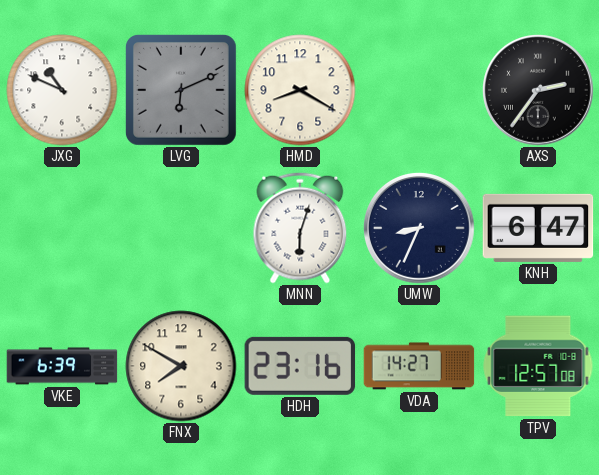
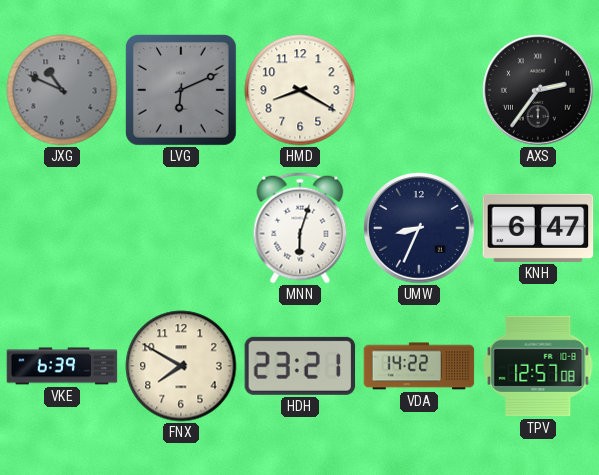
JXG dial: white -> grey (62, 90)
HDH: 23:16 -> 23:21 (300, 366)
VDA: 14:27 -> 14:22 (419, 366)
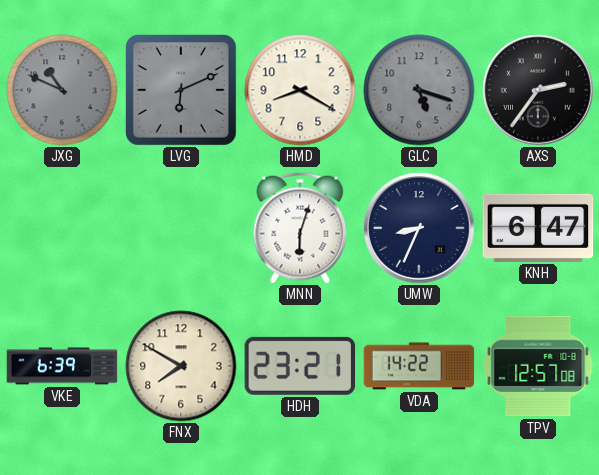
GLC: none -> 5:18 (419, 90)
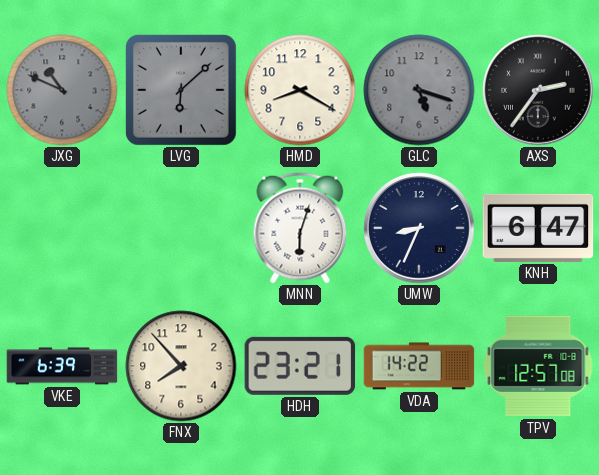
LVG: 6:11 -> 6:08 (181, 90)
FNX: 7:50 -> 7:53 (181, 366)
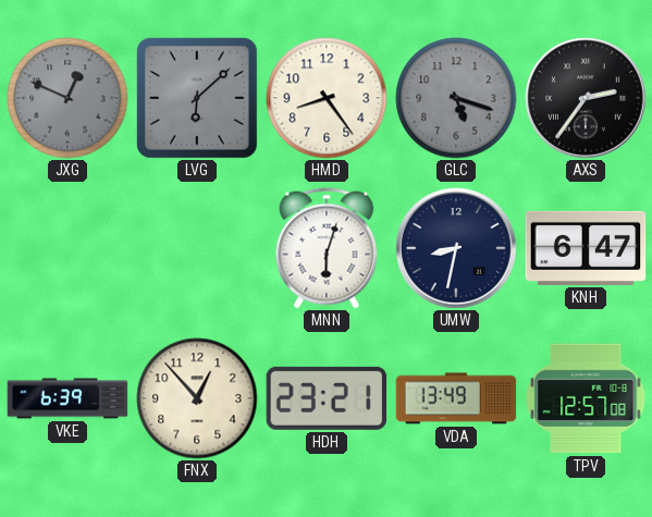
JXG: 10:49 -> 12:49 (67, 98)
HMD: 8:20 -> 8:24 (327, 98)
UMW: 8:34 -> 8:32 (457, 249)
FNX: 7:53 -> 12:53 (197, 398)
VDA: 14:22 -> 13:49 (456, 398)
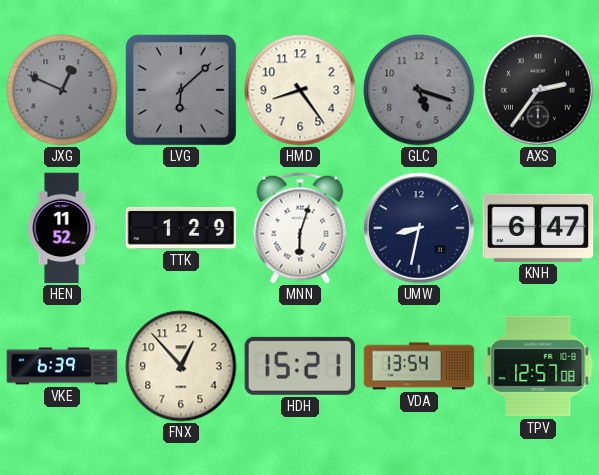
HEN: none -> 11:52 (62, 228)
TTK: none -> 1:29 (181, 228)
HDH: 23:21 -> 15:21 (300, 366)
VDA: 13:49 -> 13:54 (419, 366)
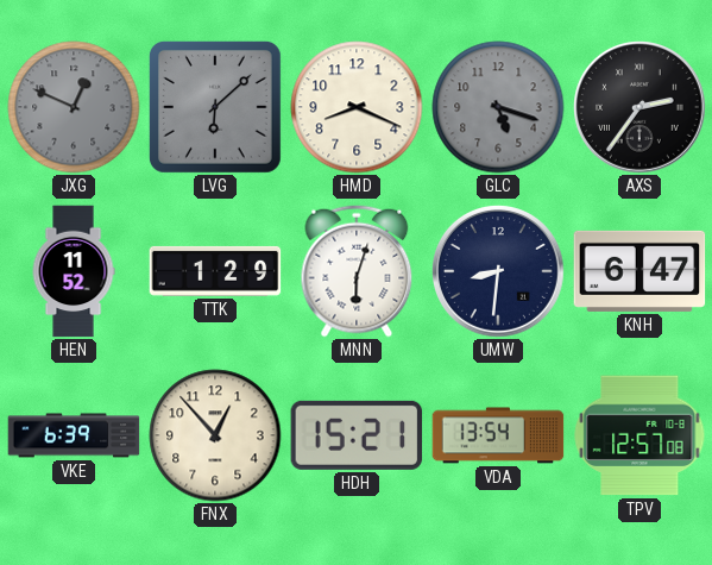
HMD: 8:24 -> 8:19 (357, 107)
UMW: 8:32 -> 8:31 (499, 272)
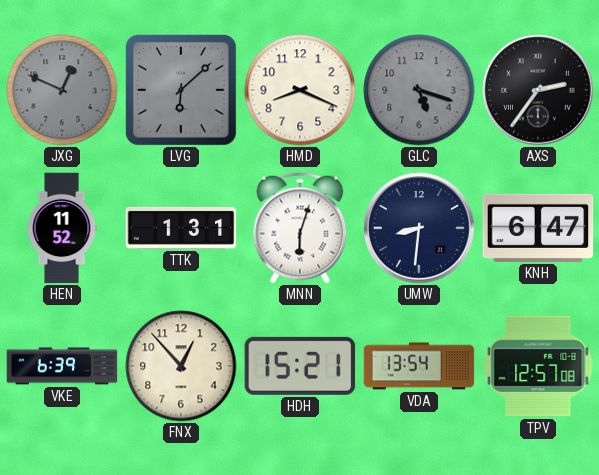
TTK: 1:29 -> 1:31 (181, 228)
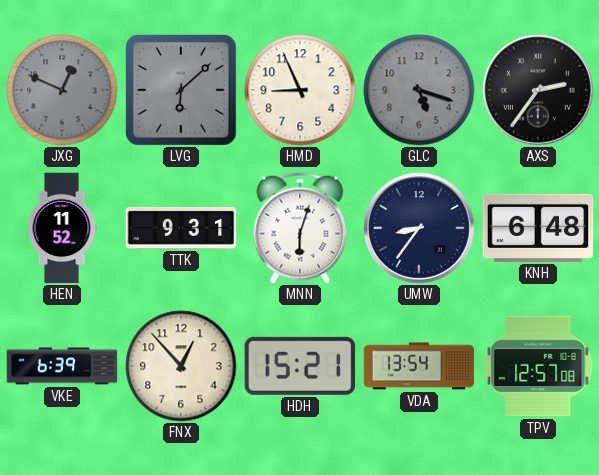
HMD: 8:19 -> 8:56 (300, 90)
TTK: 1:31 -> 9:31 (181, 228)
UMW: 8:31 -> 8:36 (420, 229)
KNH: 6:47 -> 6:48 (538, 228)
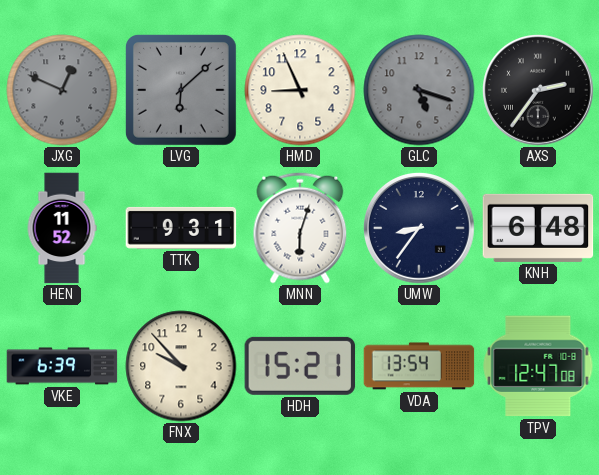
FNX: 12:53 -> 9:53 (181, 366)
TPV: 12:57 -> 12:47 (538, 366)
